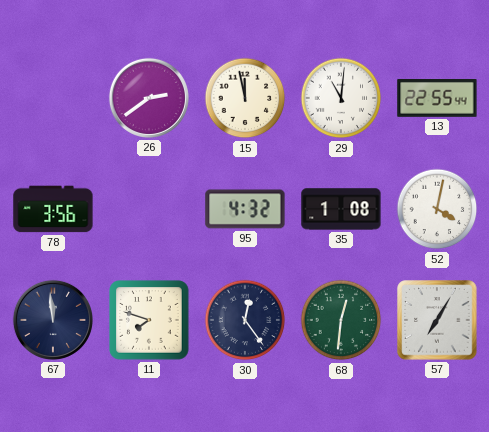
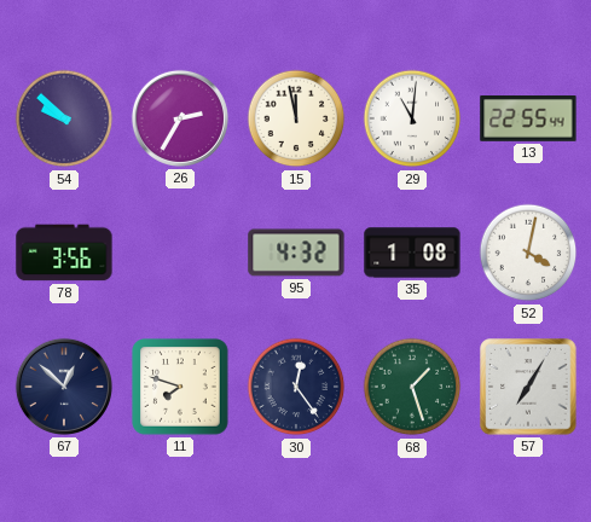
54: none -> 9:52 (64, 118)
26: 2:39 -> 2:35 (180, 118)
67: 11:59 -> 12:52 (64, 387)
68: 12:31 -> 1:27 (412, 387)
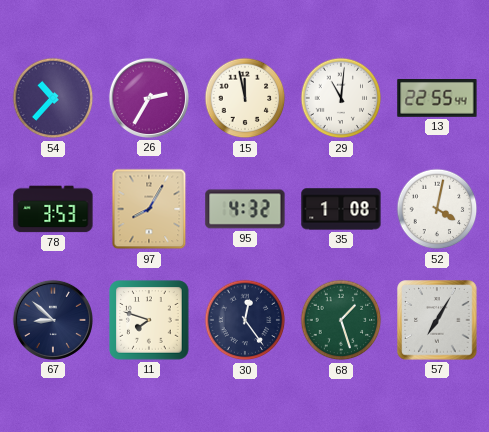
54: 9:52 -> 10:37 (53, 98)
78: 3:56 -> 3:53 (53, 209)
97: none -> 8:05 (149, 209)
67: 12:52 -> 8:52 (53, 320)
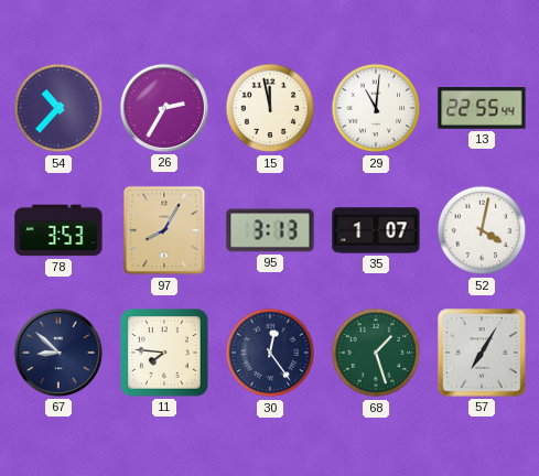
95: 4:32 -> 3:13 (270, 230)
35: 1:08 -> 1:07 (376, 230)
11: 7:48 -> 7:46 (164, 353)
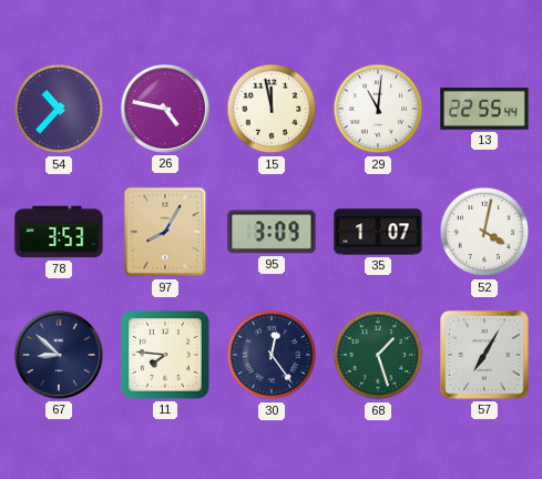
26: 2:35 -> 4:47 (165, 109)
95: 3:13 -> 3:09 (272, 232)
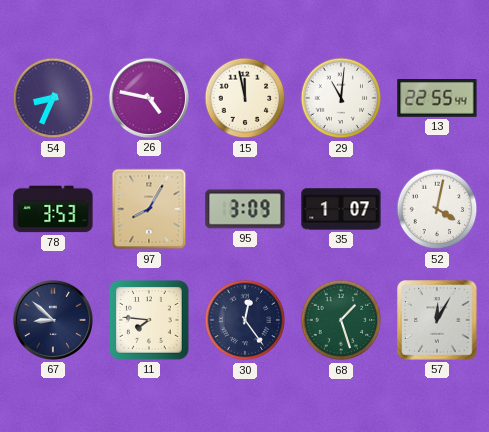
54: 10:37 -> 8:34 (53, 98)
57: 7:05 -> 12:05 (437, 320)
